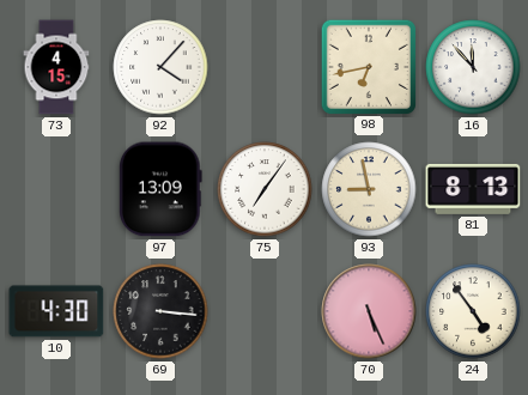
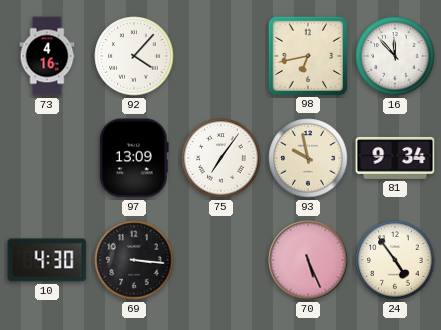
73: 4:15 -> 4:16 (47, 56)
93: 8:58 -> 9:58 (308, 158)
81: 8:13 -> 9:34 (395, 158)
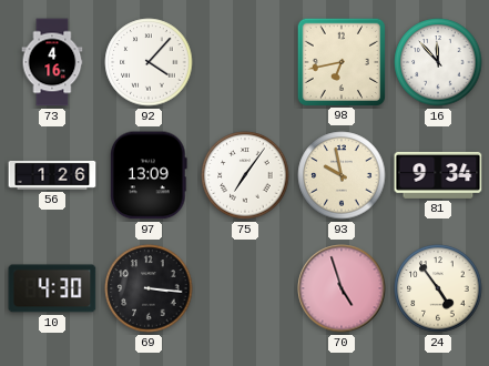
56: none -> 1:26 (52, 175)
70: 5:26 -> 4:57 (342, 288)
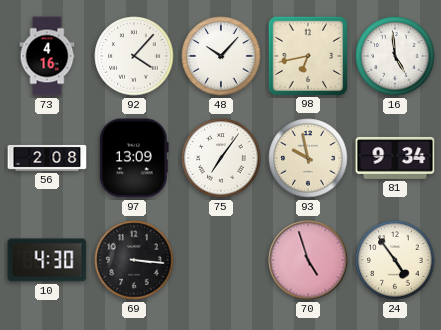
48: none -> 10:07 (221, 56)
16: 11:53 -> 4:59 (395, 56)
56: 1:26 -> 2:08 (47, 158)
